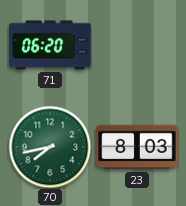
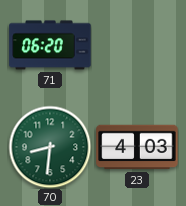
70: 7:43 -> 8:31 (50, 147)
23: 8:03 -> 4:03 (137, 147)
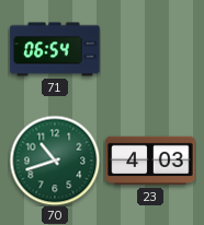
71: 06:20 -> 06:54 (55, 49)
70: 8:31 -> 10:42 (55, 161)
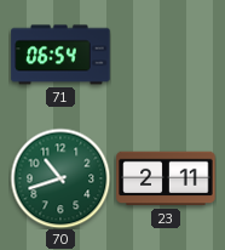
23: 4:03 -> 2:11 (166, 178)
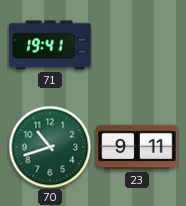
71: 06:54 -> 19:41 (50, 45)
23: 2:11 -> 9:11 (137, 147)
